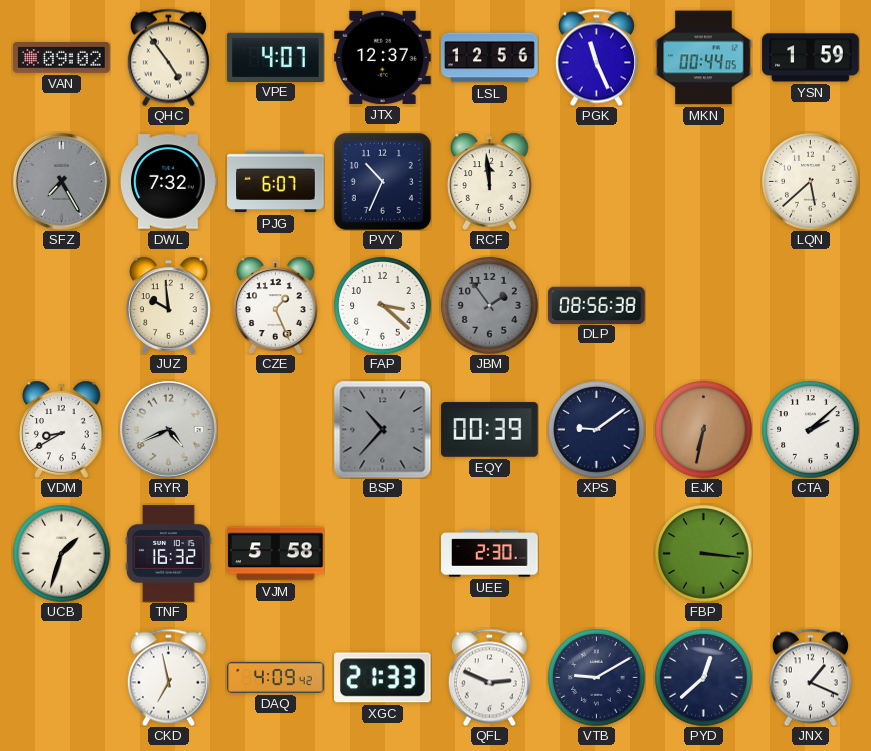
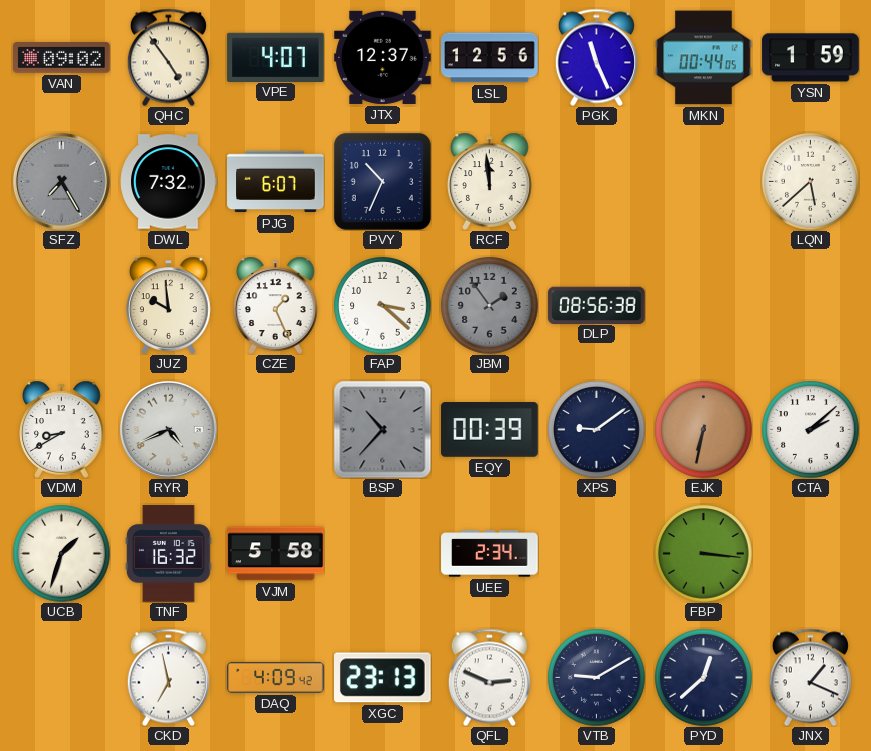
UEE: 2:30 -> 2:34 (490, 554)
XGC: 21:33 -> 23:13 (383, 678)
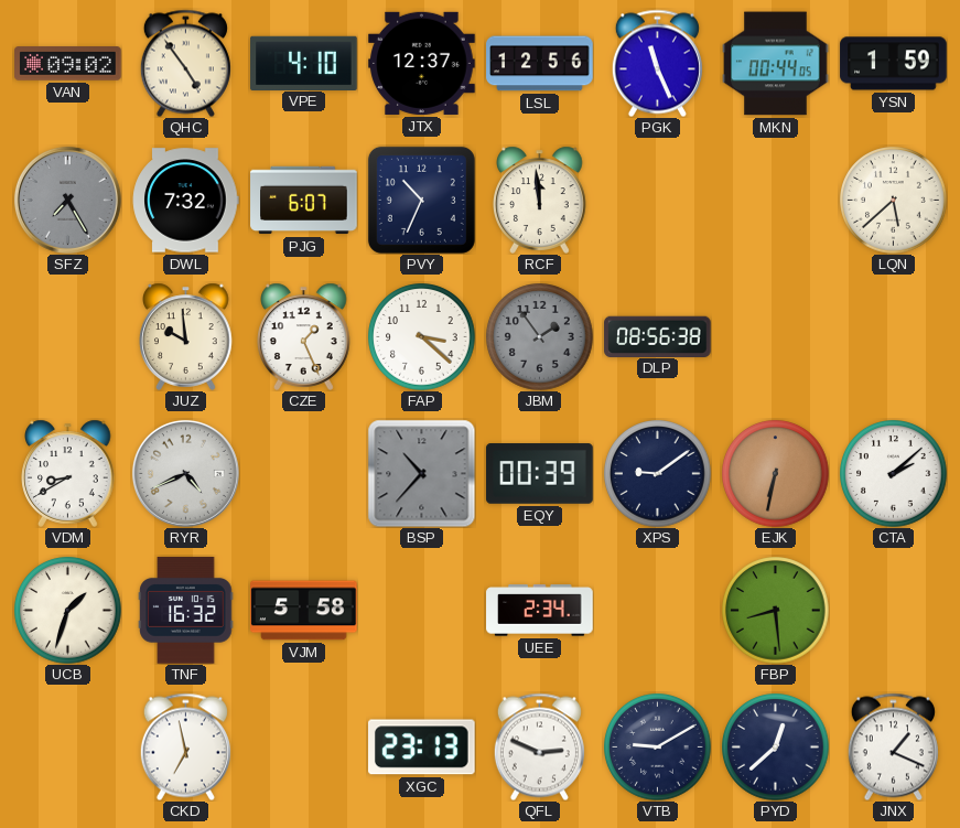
VPE: 4:07 -> 4:10 (304, 63)
FBP: 3:16 -> 8:29 (776, 611)
DAQ: 4:09 -> none (276, 677)
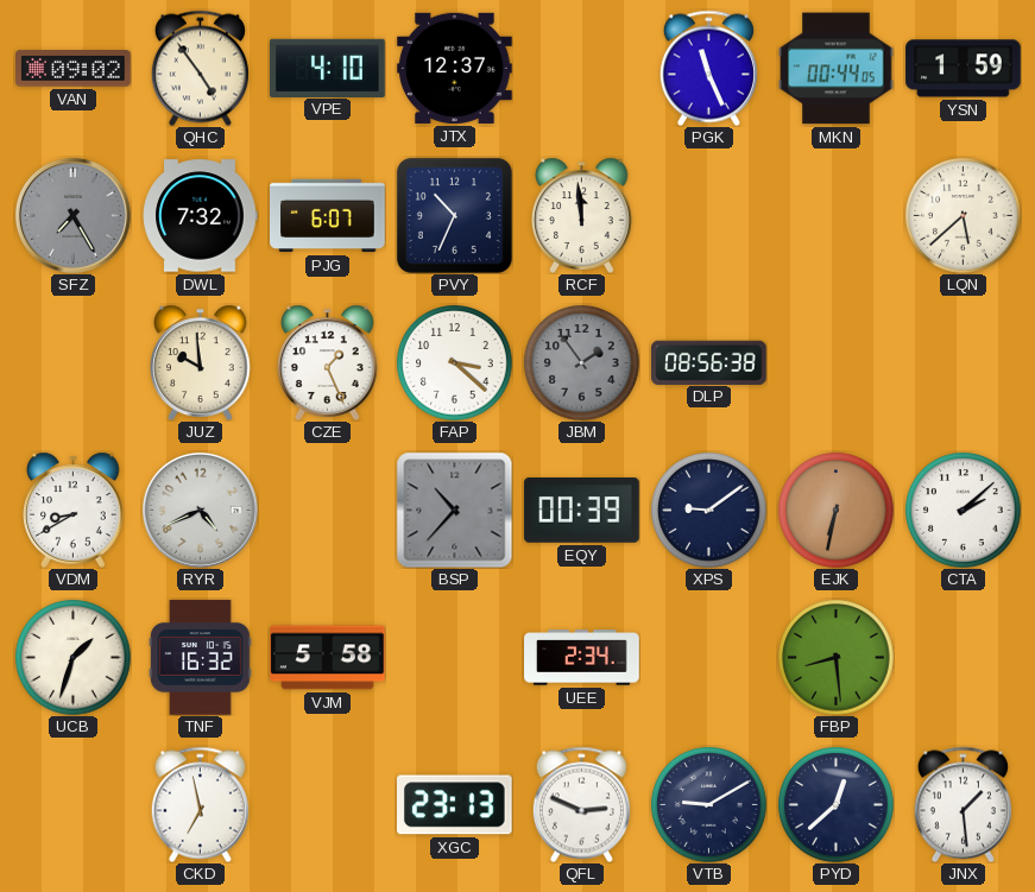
LSL: 12:56 -> none (540, 64)
JNX: 1:19 -> 1:29 (963, 804)
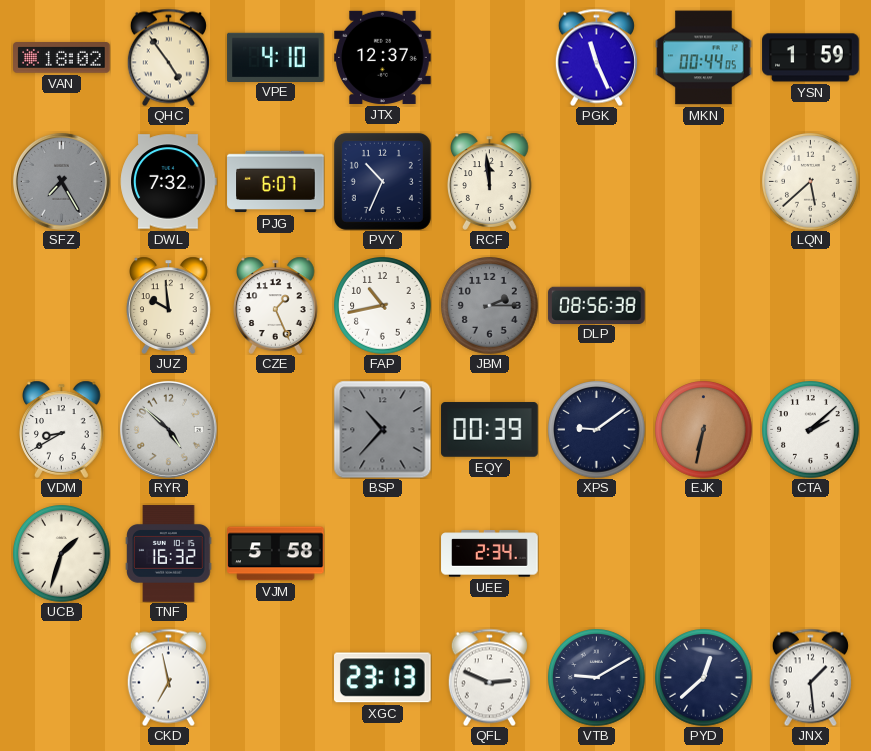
VAN: 09:02 -> 18:02 (62, 58)
FAP: 3:22 -> 10:43 (383, 306)
JBM: 1:54 -> 2:15 (490, 306)
RYR: 4:41 -> 4:52 (168, 429)
FBP: 8:29 -> none (837, 658)
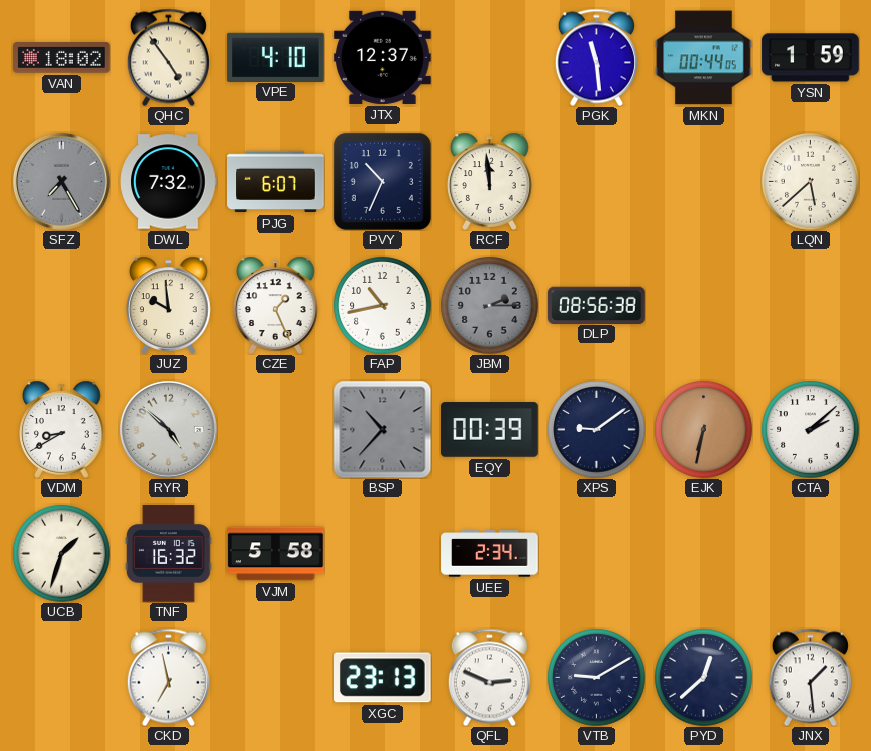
PGK: 11:26 -> 11:29 (596, 57)
